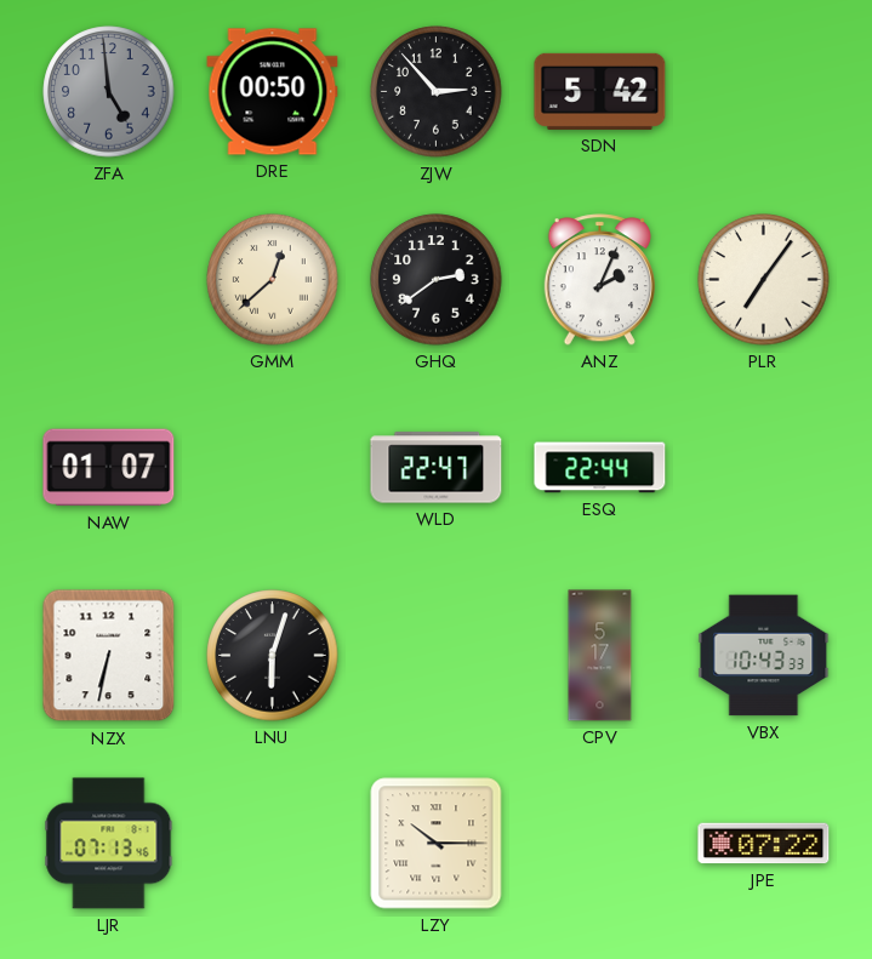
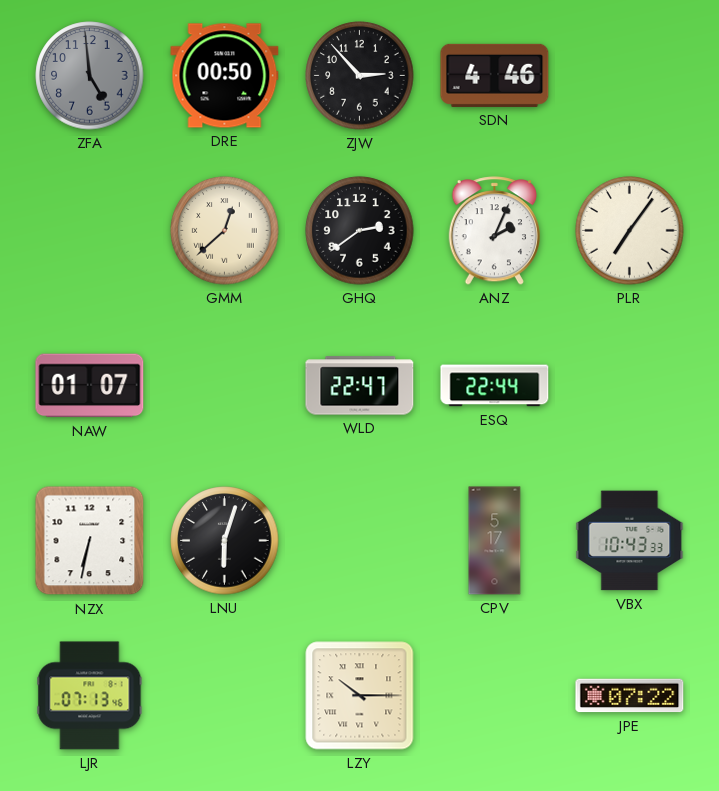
SDN: 5:42 -> 4:46 (495, 75)
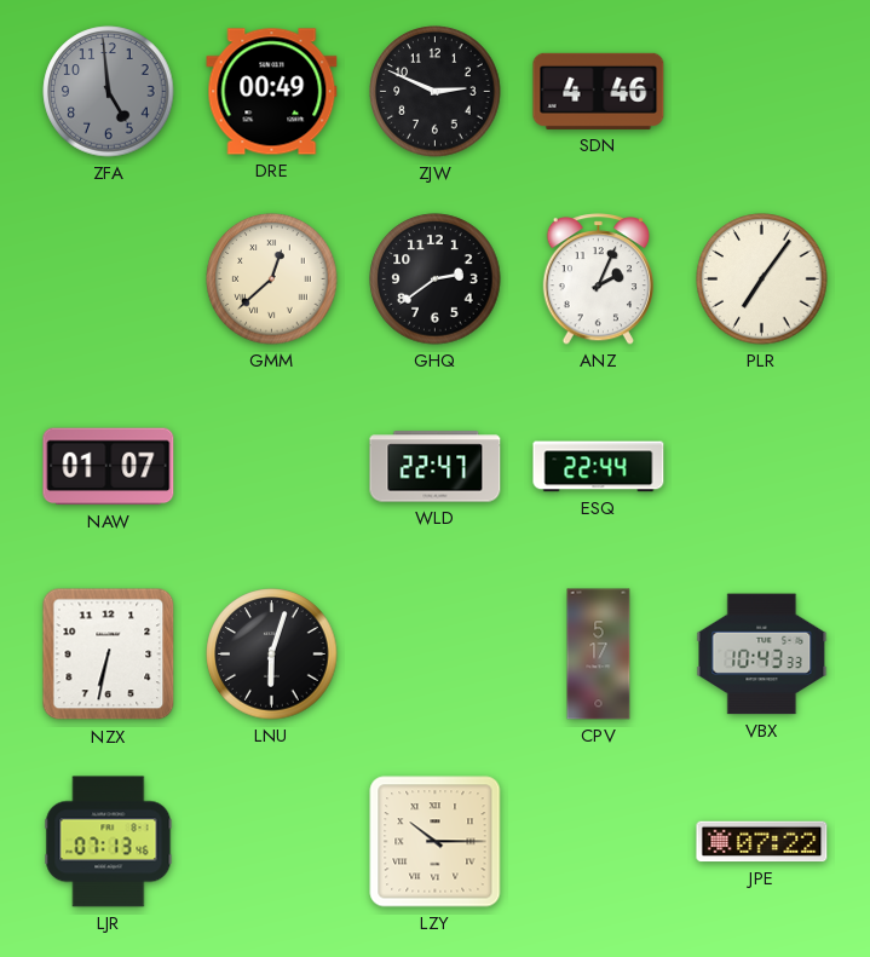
DRE: 00:50 -> 00:49 (272, 92)
ZJW: 2:53 -> 2:49 (436, 92)
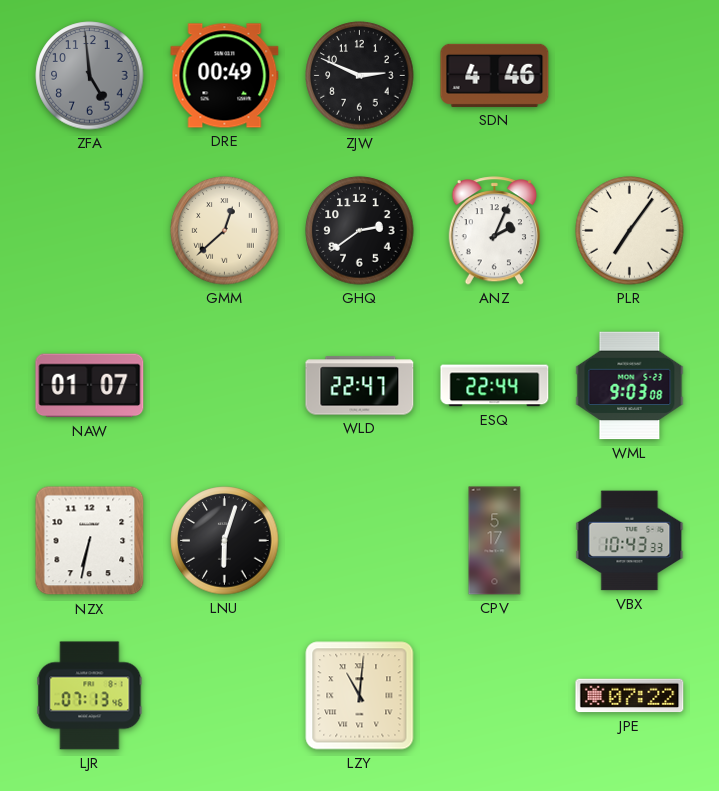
WML: none -> 9:03 (630, 386)
LZY: 10:15 -> 11:01 (360, 696)
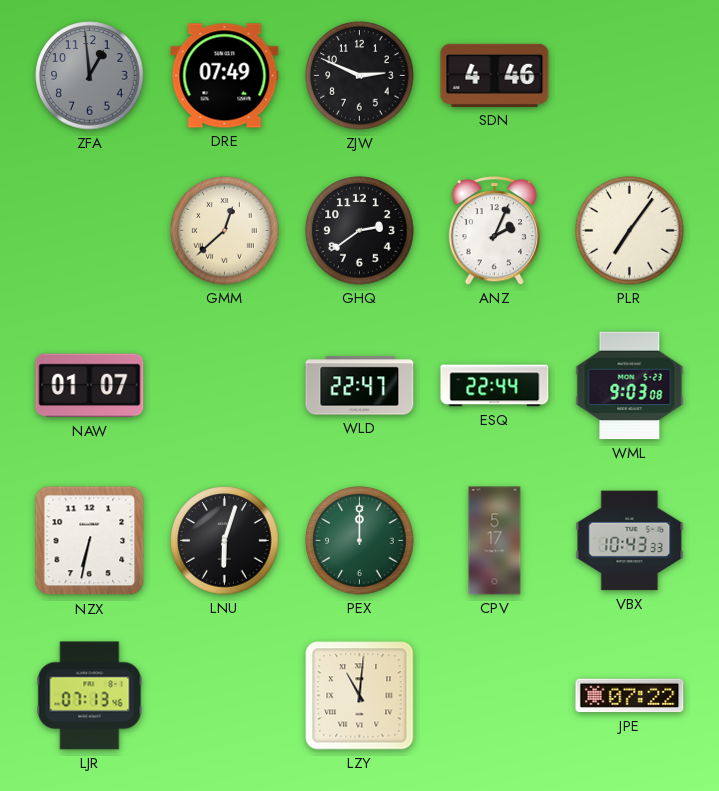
ZFA: 4:59 -> 12:59 (90, 76)
DRE: 00:49 -> 07:49 (225, 76)
PEX: none -> 12:00 (360, 541)
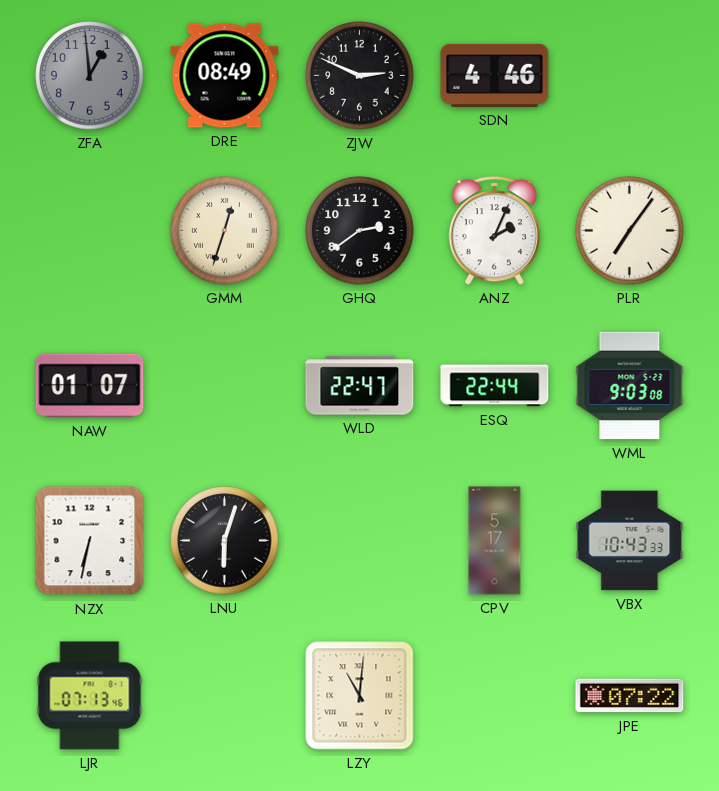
DRE: 07:49 -> 08:49 (225, 76)
GMM: 12:38 -> 12:33 (225, 231)
PEX: 12:00 -> none (360, 541)
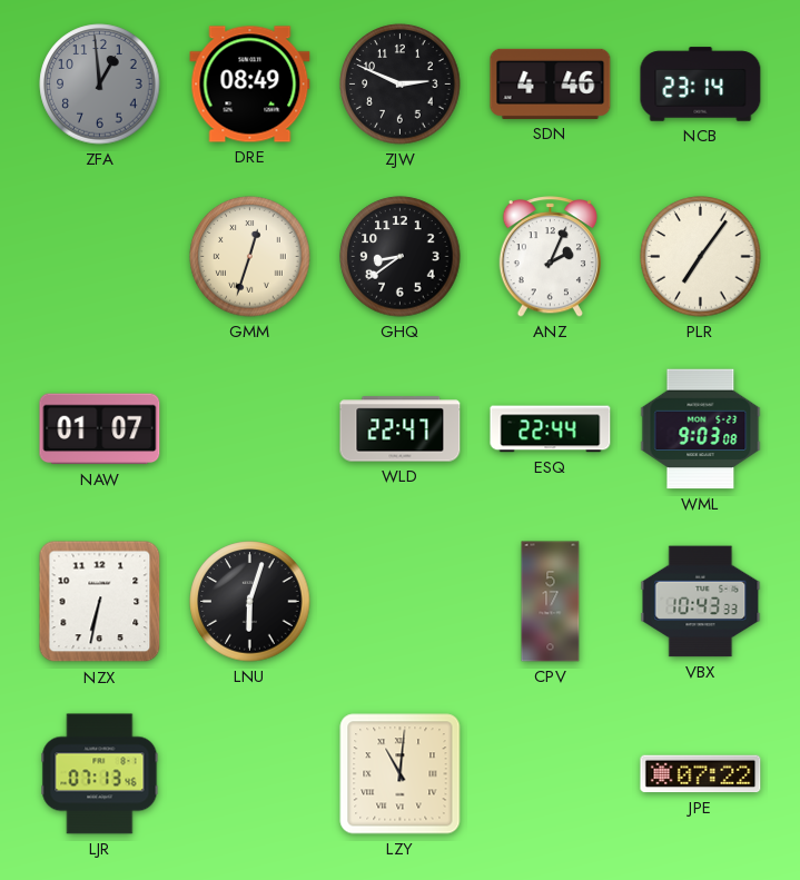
NCB: none -> 23:14 (701, 85)
GHQ: 2:39 -> 8:39 (401, 257)
